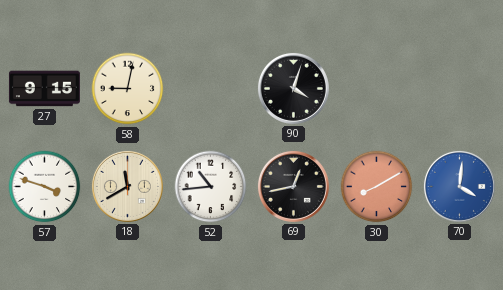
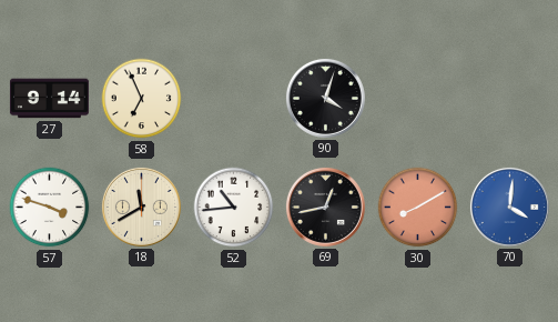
27: 9:15 -> 9:14 (49, 99)
58: 9:02 -> 6:56 (142, 99)
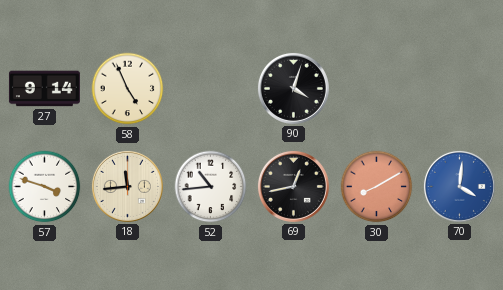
58: 6:56 -> 4:56 (128, 89)
18: 11:40 -> 11:44 (127, 186)
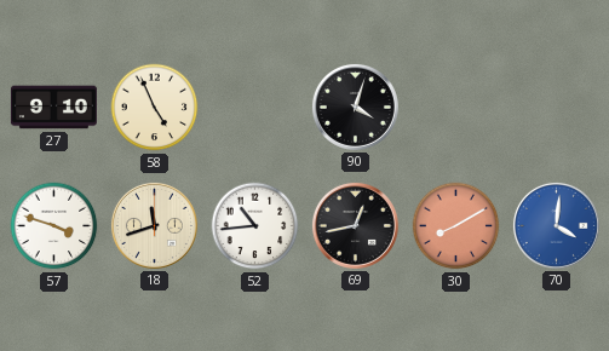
27: 9:14 -> 9:10 (53, 108)
18: 11:44 -> 11:42 (154, 225)
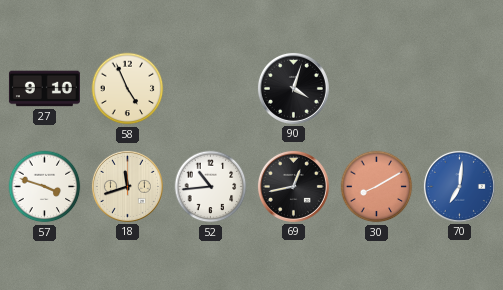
70: 4:01 -> 7:01 (459, 186)
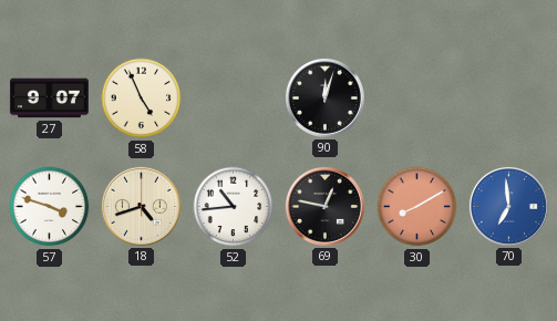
27: 9:10 -> 9:07 (49, 99)
90: 4:03 -> 12:03 (324, 97)
18: 11:42 -> 4:42 (141, 206)
69: 12:43 -> 12:47 (324, 206)
70: 7:01 -> 6:59 (508, 206)
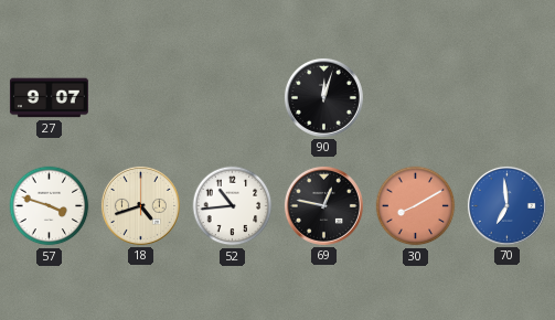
58: 4:56 -> none (142, 99)
